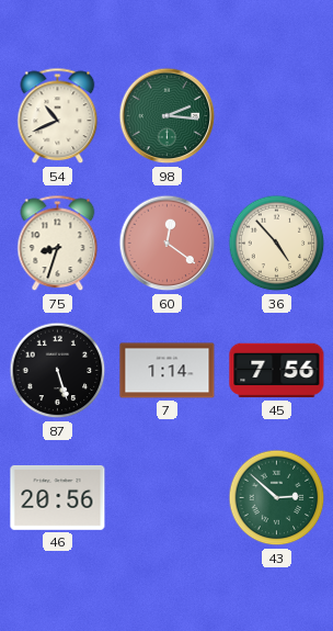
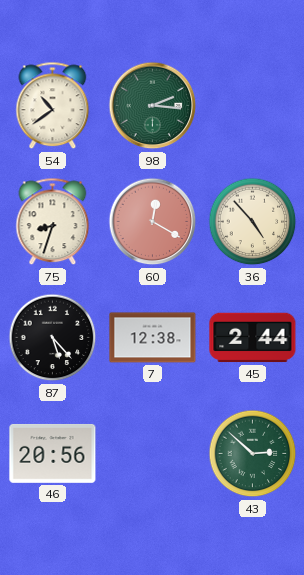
54: 10:41 -> 10:39 (53, 106)
60: 12:21 -> 12:20 (153, 222)
87: 5:27 -> 5:23 (53, 338)
7: 1:14 -> 12:38 (153, 338)
45: 7:56 -> 2:44 (253, 338)
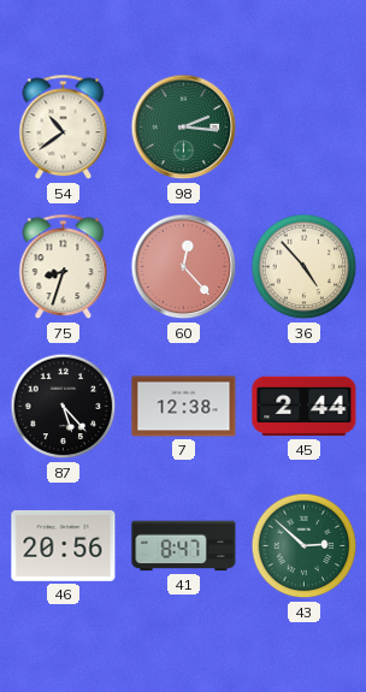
60: 12:20 -> 12:23 (184, 267)
41: none -> 8:47 (184, 546)
